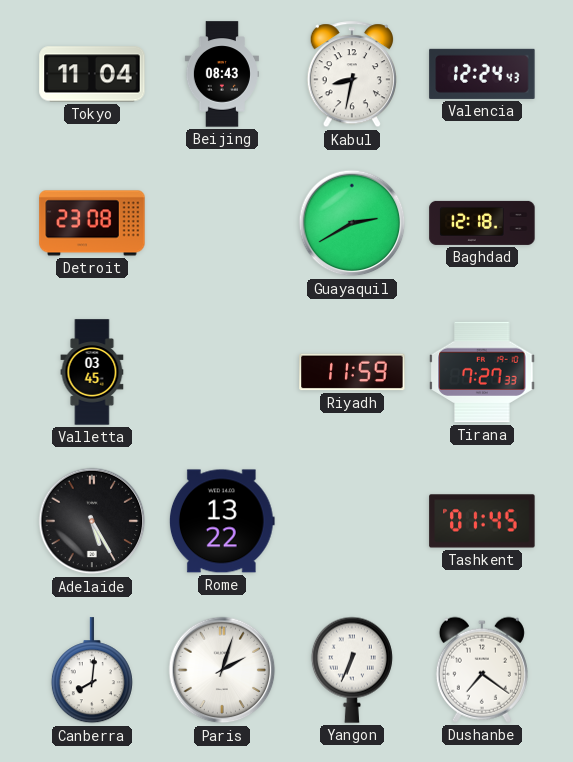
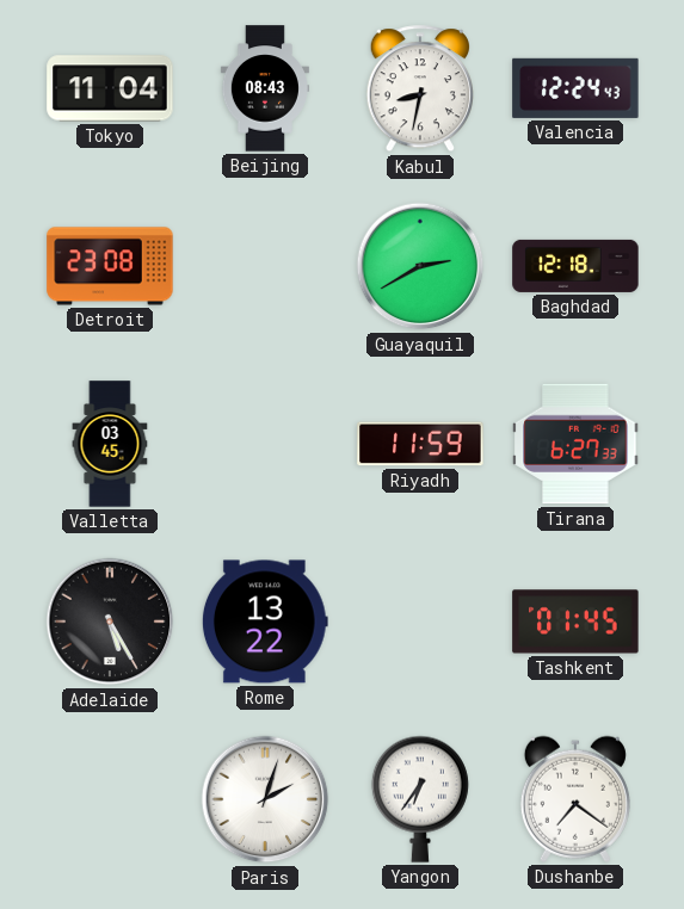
Tirana: 7:27 -> 6:27 (575, 444)
Canberra: 8:01 -> none (92, 671)
Yangon: 6:34 -> 6:36 (420, 799)
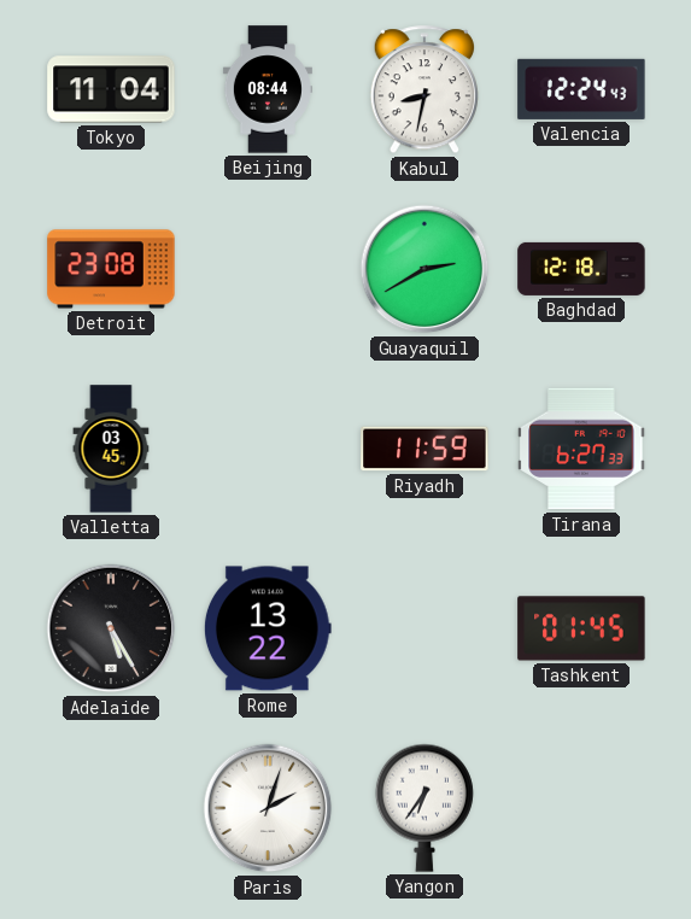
Beijing: 08:43 -> 08:44 (268, 89)
Dushanbe: 7:21 -> none (575, 799)
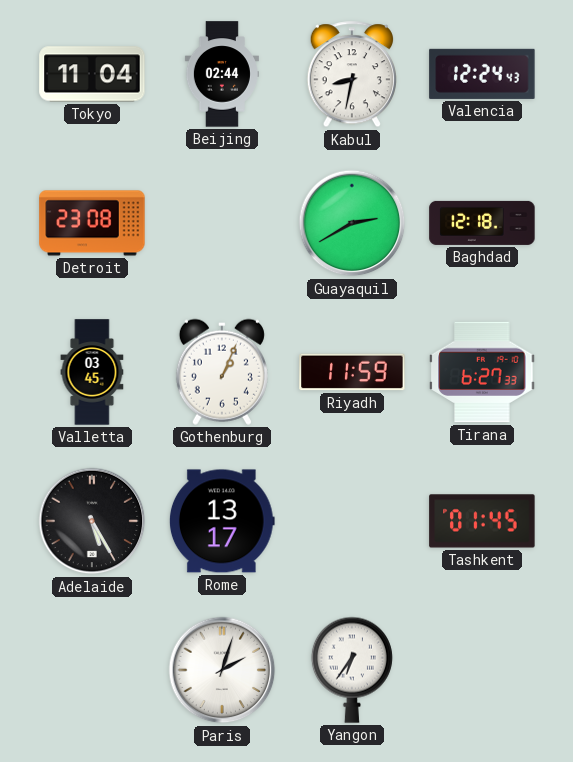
Beijing: 08:44 -> 02:44 (222, 74)
Gothenburg: none -> 1:04 (222, 372)
Rome: 13:22 -> 13:17 (222, 521)
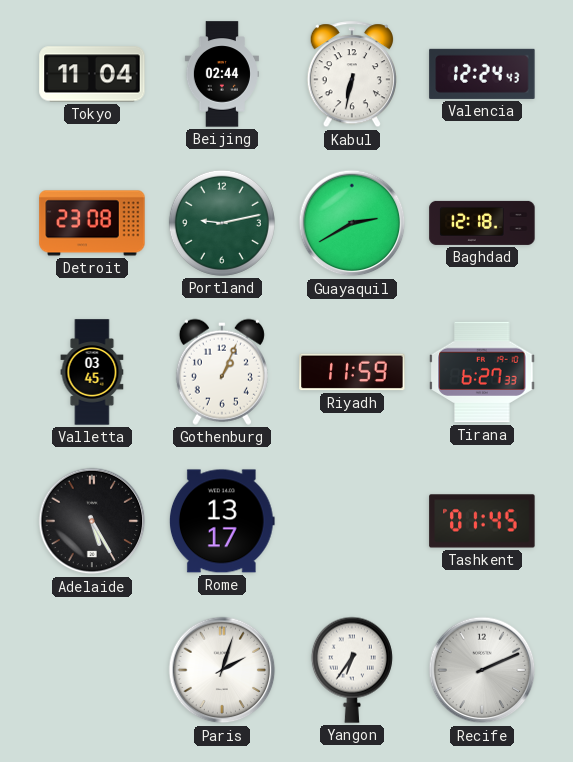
Kabul: 8:32 -> 6:32 (351, 75)
Portland: none -> 9:13 (222, 223)
Recife: none -> 2:11 (482, 670)
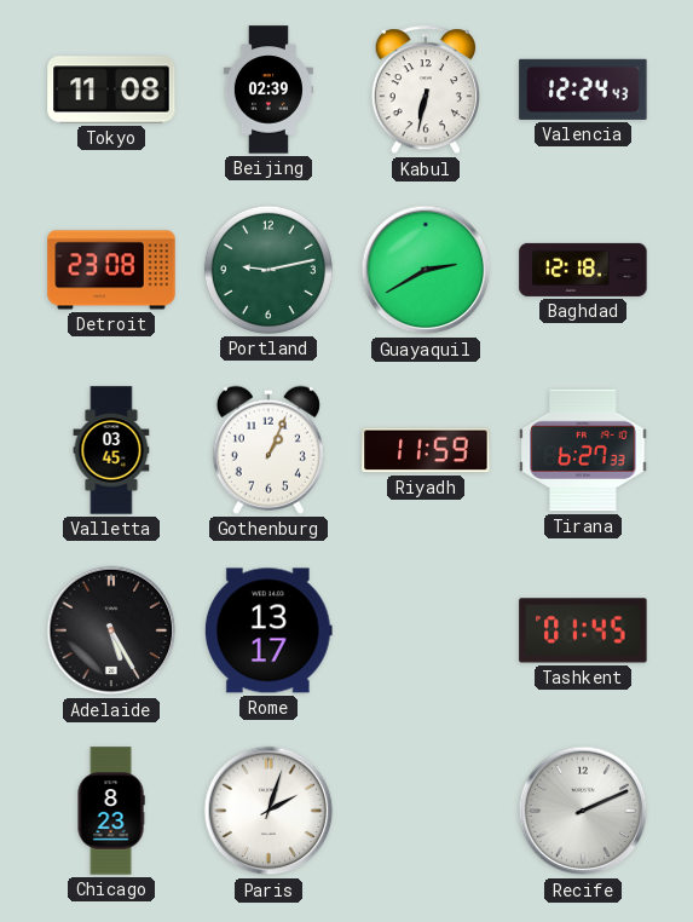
Tokyo: 11:04 -> 11:08 (111, 90)
Beijing: 02:44 -> 02:39 (268, 90)
Chicago: none -> 8:23 (111, 811)
Yangon: 6:36 -> none (352, 670)
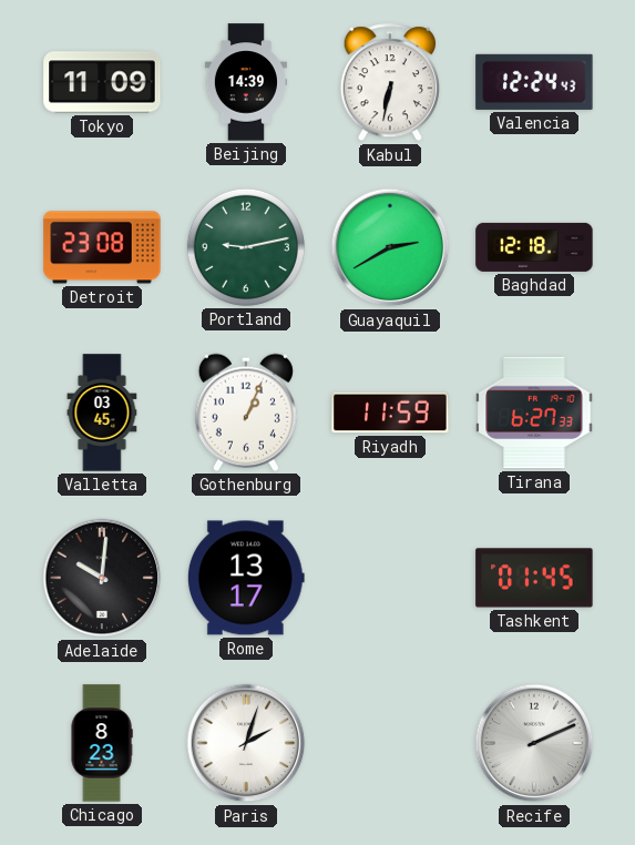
Tokyo: 11:08 -> 11:09 (102, 82)
Beijing: 02:39 -> 14:39 (246, 82)
Adelaide: 5:25 -> 10:01 (102, 578)
